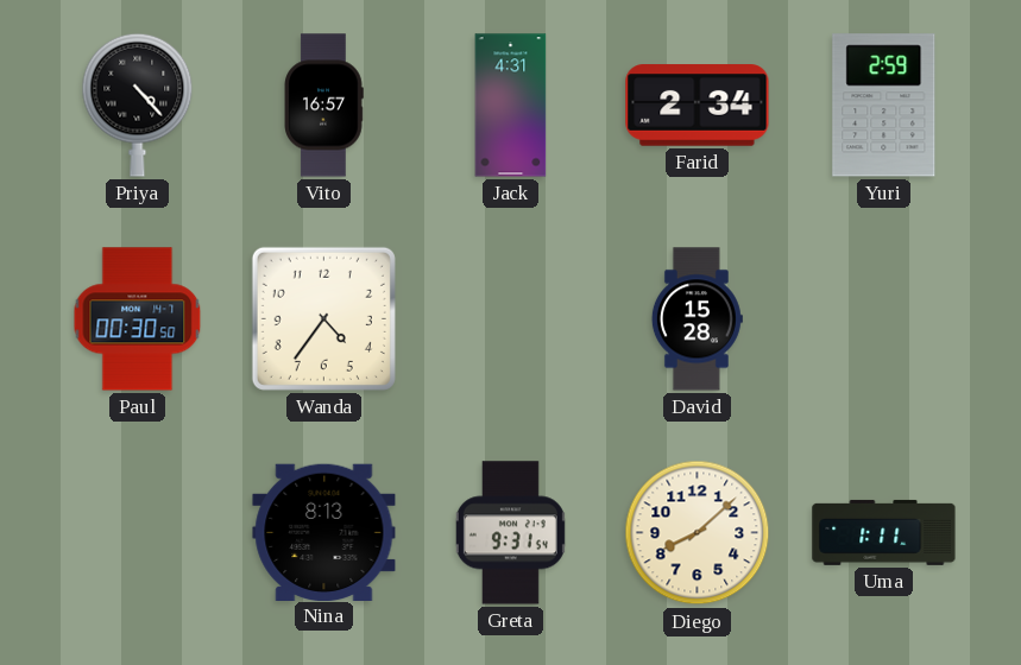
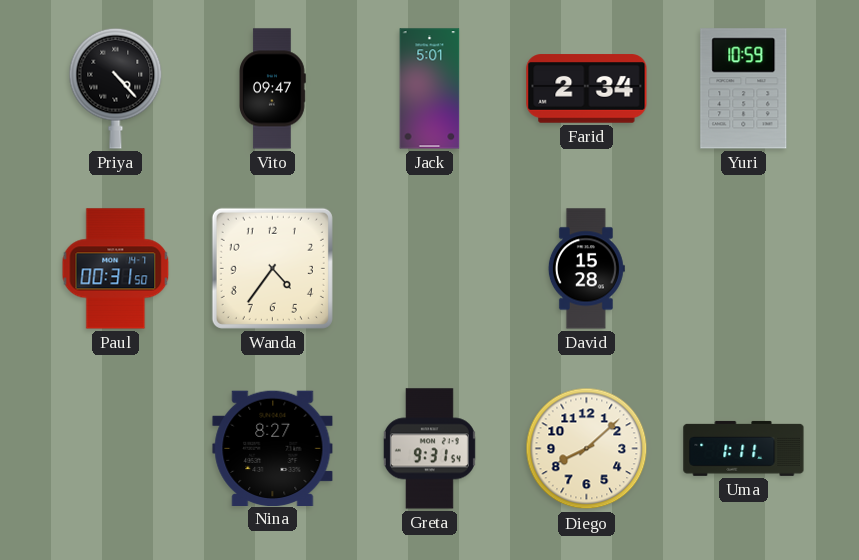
Vito: 16:57 -> 09:47 (272, 89)
Jack: 4:31 -> 5:01 (430, 89)
Yuri: 2:59 -> 10:59 (744, 89)
Paul: 00:30 -> 00:31 (116, 269)
Nina: 8:13 -> 8:27 (273, 448)
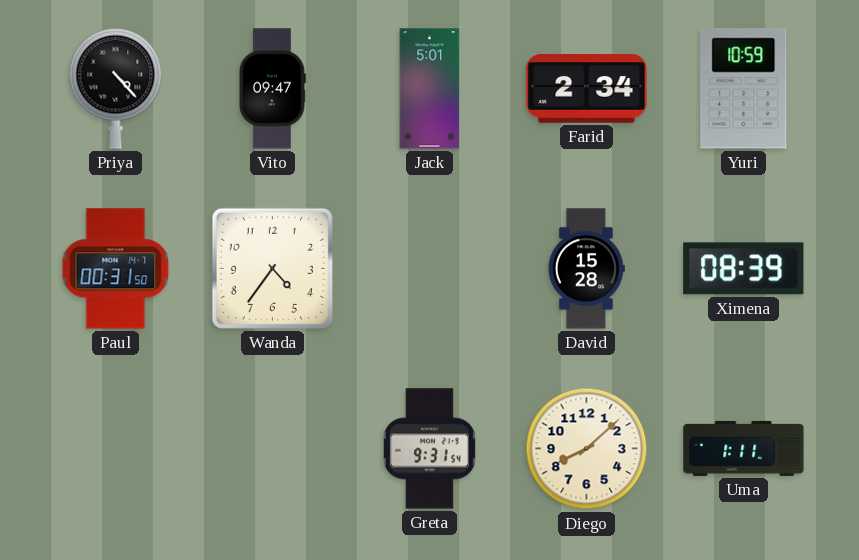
Ximena: none -> 08:39 (744, 269)
Nina: 8:27 -> none (273, 448)
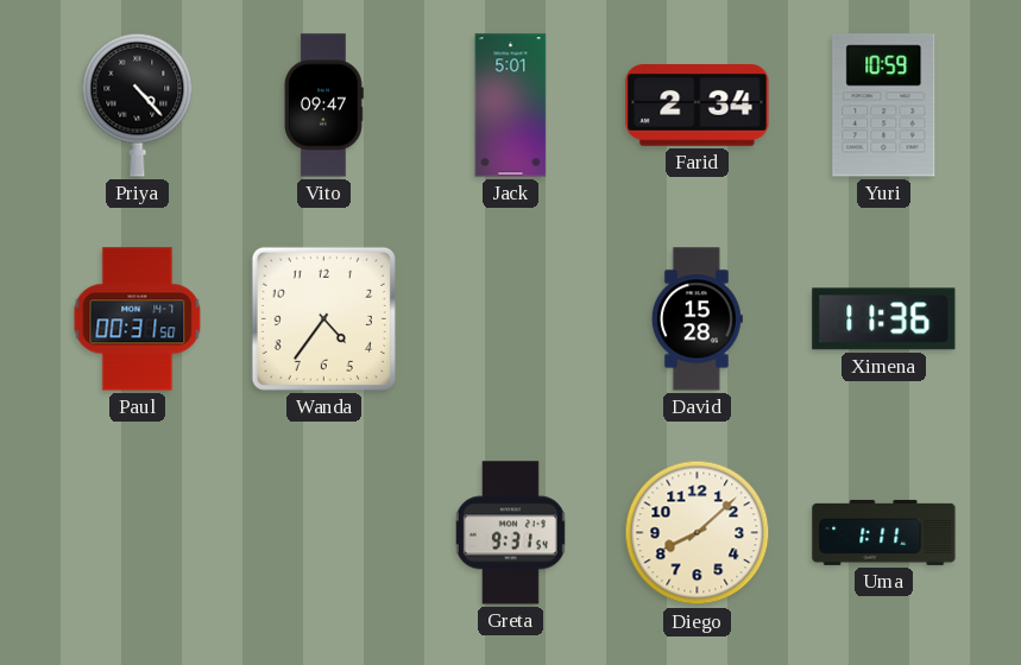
Ximena: 08:39 -> 11:36 (884, 319)
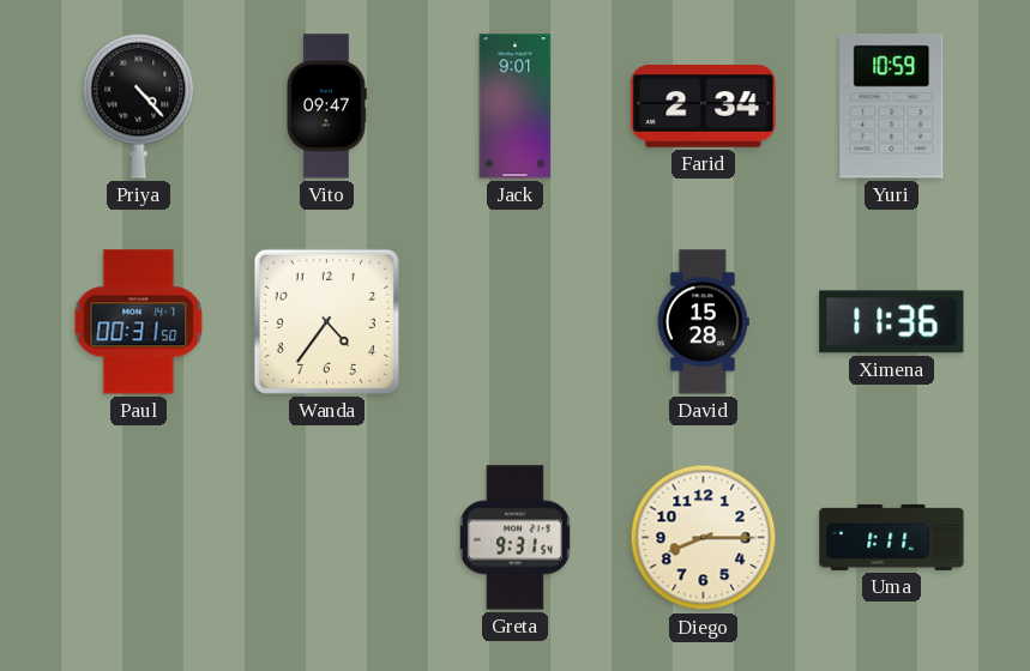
Jack: 5:01 -> 9:01 (516, 107)
Diego: 8:08 -> 8:15 (704, 538)
